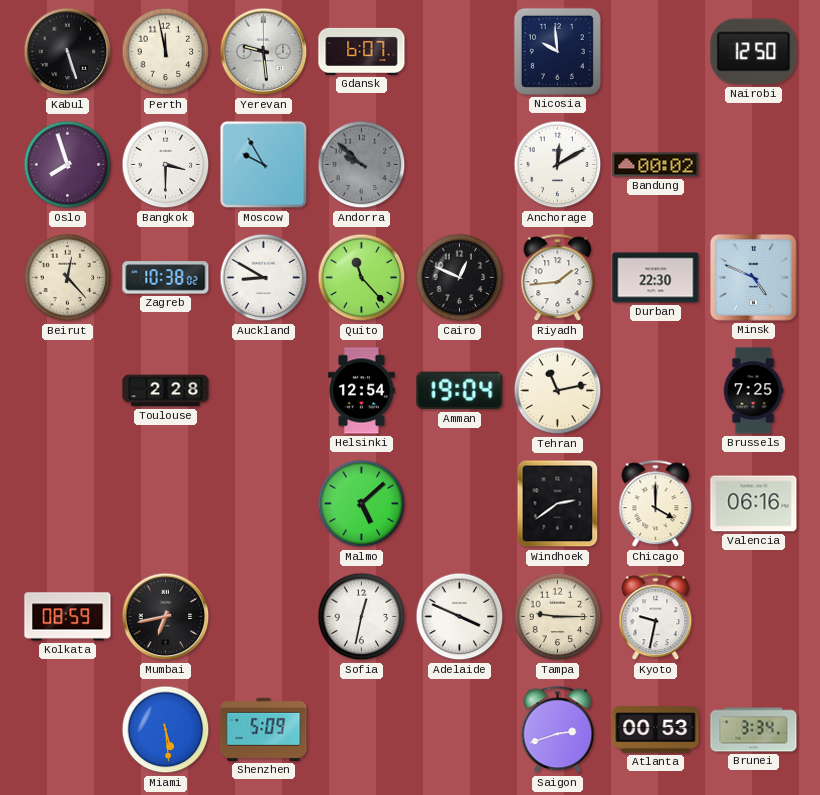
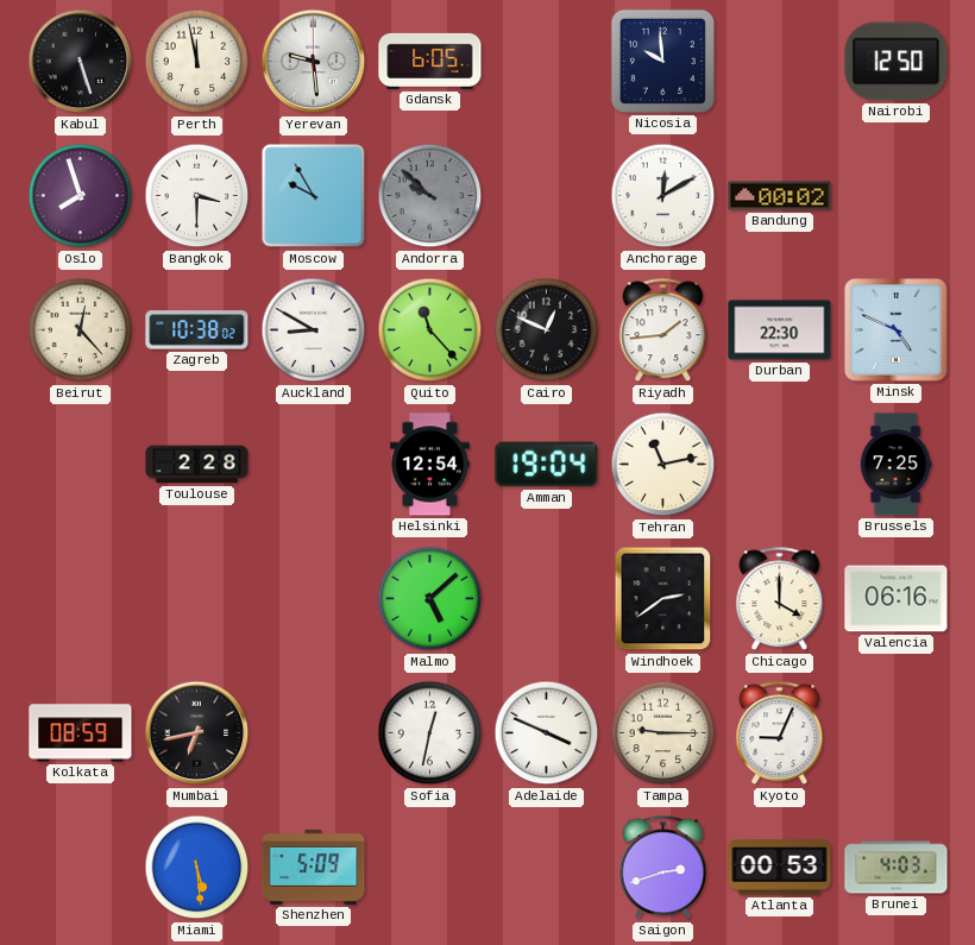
Gdansk: 6:07 -> 6:05 (430, 61)
Kyoto: 9:32 -> 9:04 (780, 733)
Brunei: 3:34 -> 4:03 (897, 868)
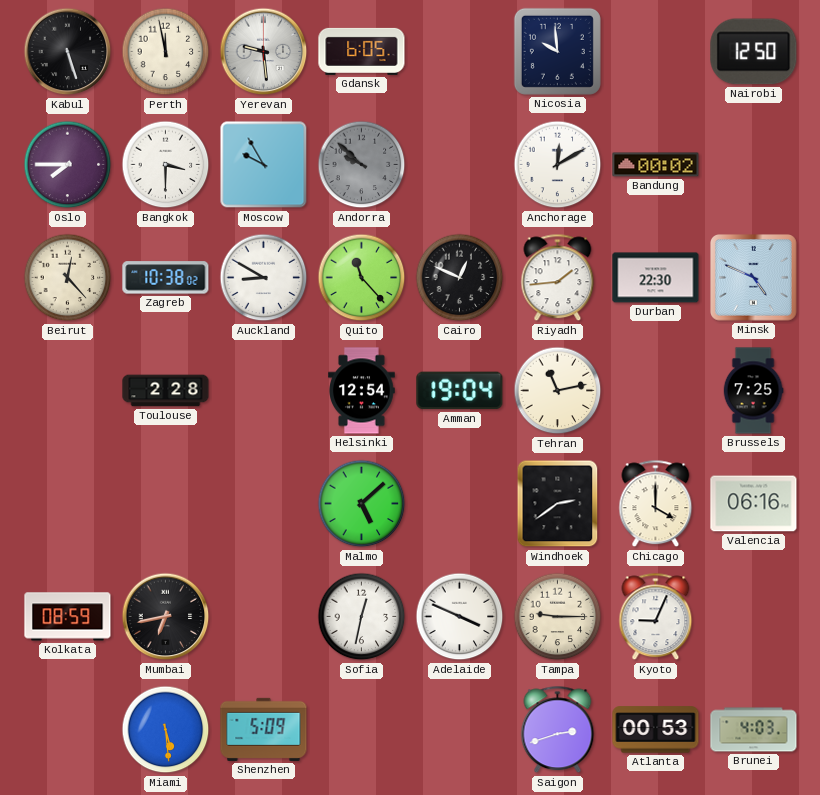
Oslo: 7:57 -> 7:45 (68, 165)
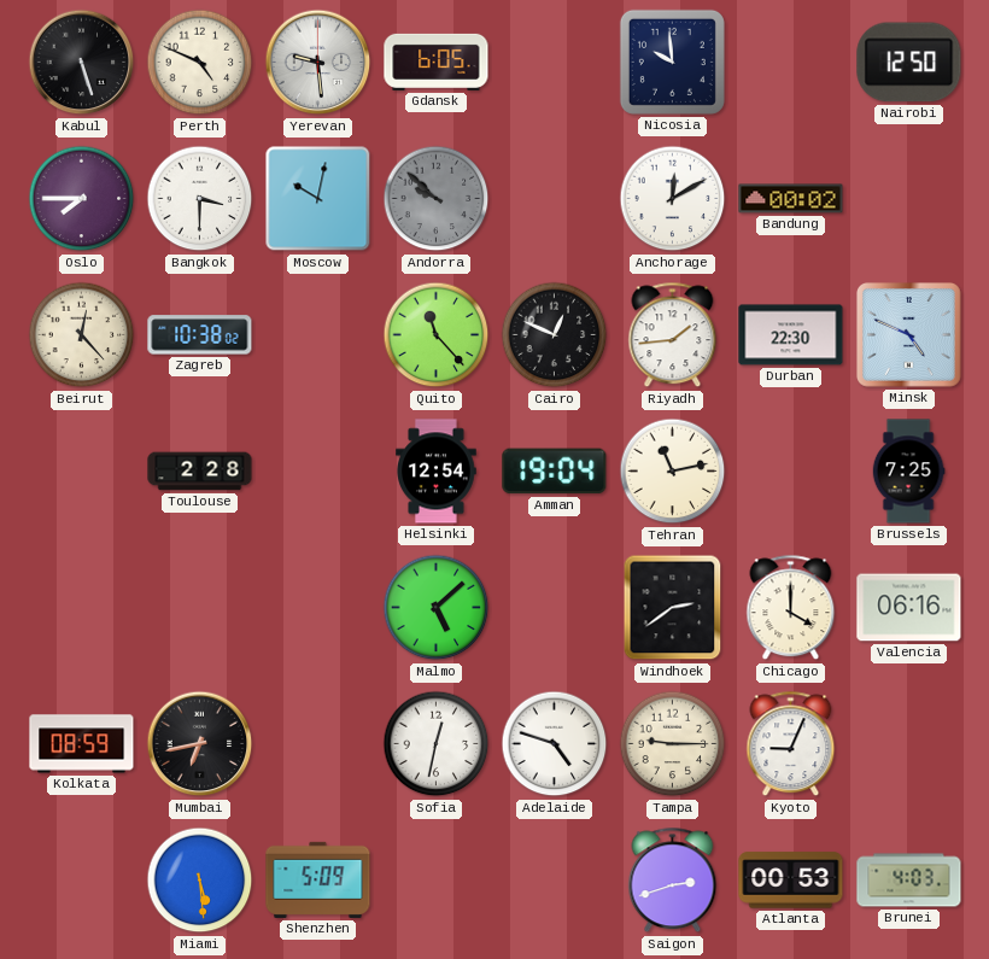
Perth: 11:58 -> 4:49 (200, 63)
Moscow: 9:55 -> 10:02 (318, 199)
Auckland: 8:50 -> none (264, 278)
Adelaide: 3:49 -> 4:48 (555, 744)
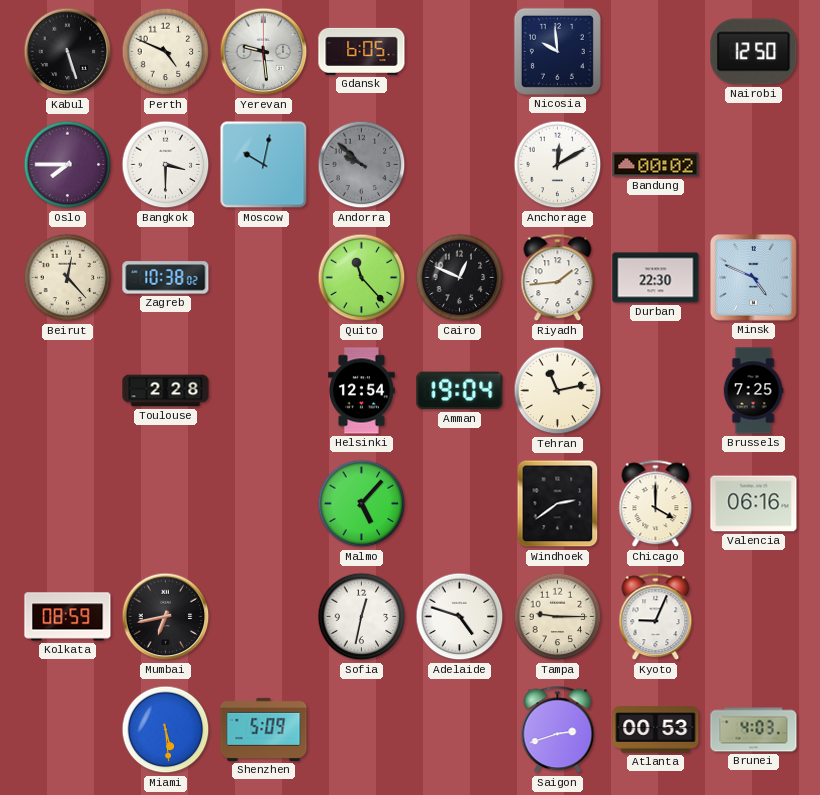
Malmo: 5:08 -> 5:07 (362, 504)
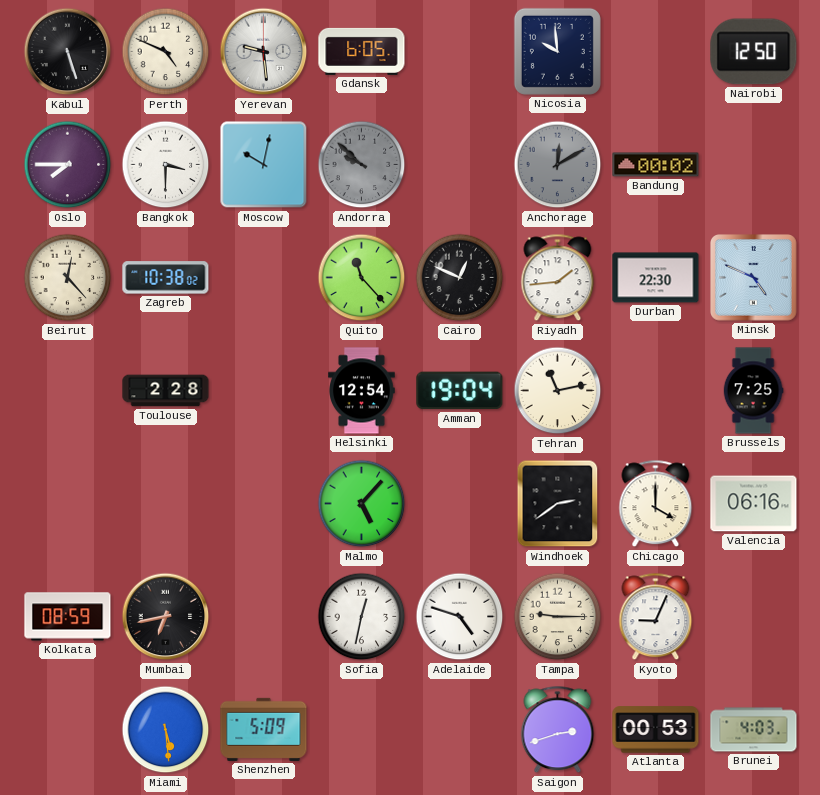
Anchorage dial: white -> grey (558, 165)
